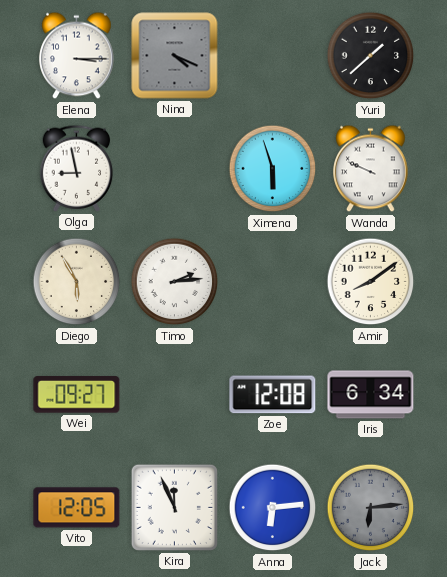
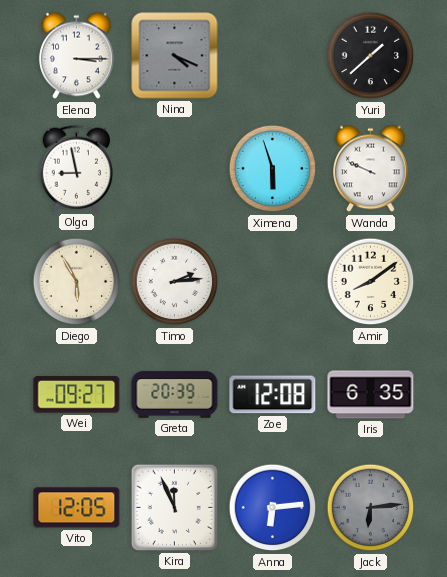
Greta: none -> 20:39 (175, 395)
Iris: 6:34 -> 6:35 (371, 395)
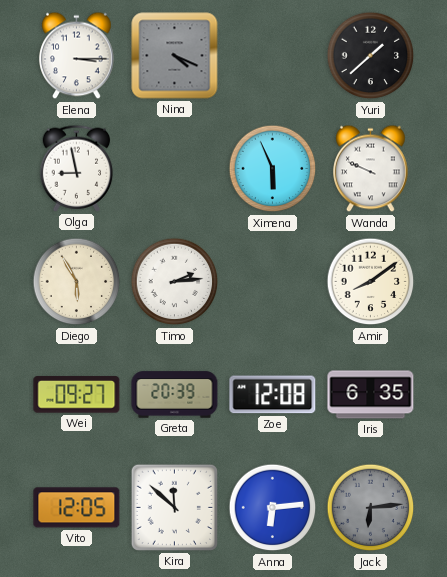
Ximena: 5:57 -> 5:56 (273, 169)
Kira: 11:56 -> 11:52 (174, 507)
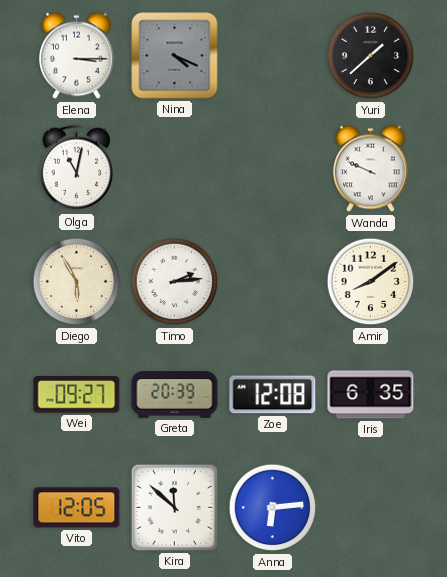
Olga: 8:58 -> 11:02 (77, 168)
Ximena: 5:56 -> none (273, 169)
Jack: 6:14 -> none (371, 508)
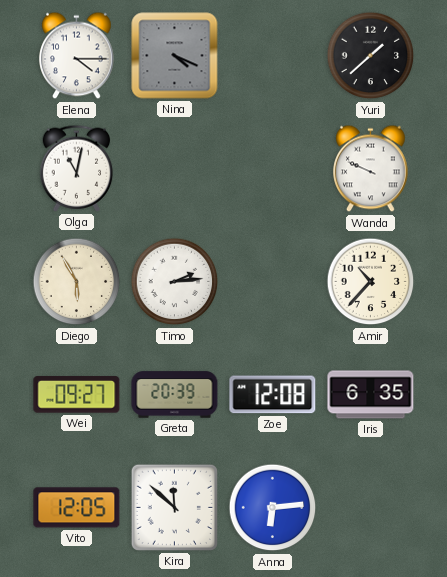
Elena: 3:15 -> 4:15 (77, 56)
Amir: 8:09 -> 10:37 (371, 282)
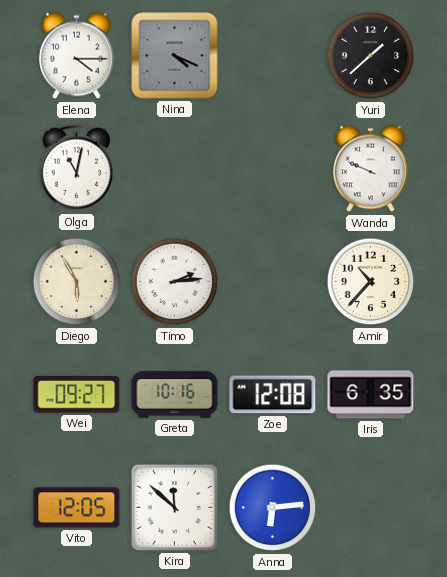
Greta: 20:39 -> 10:16 (175, 395)
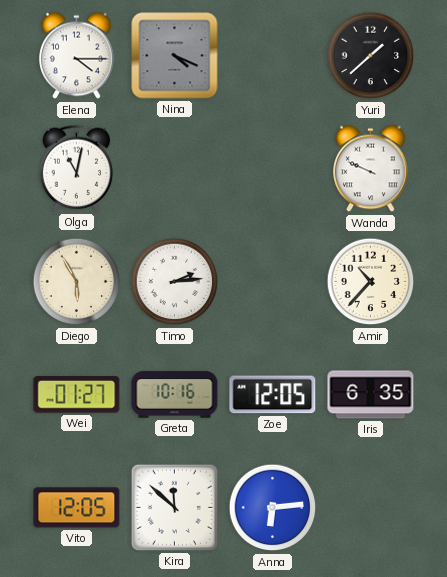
Wei: 09:27 -> 01:27 (77, 395)
Zoe: 12:08 -> 12:05 (273, 395)
